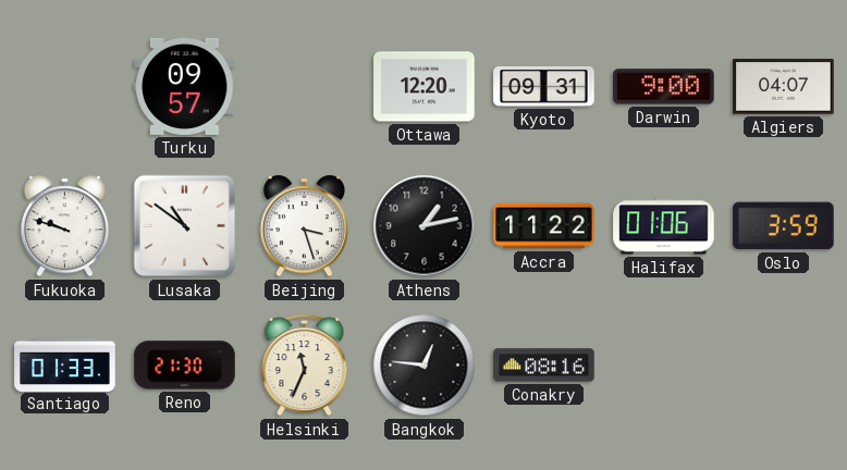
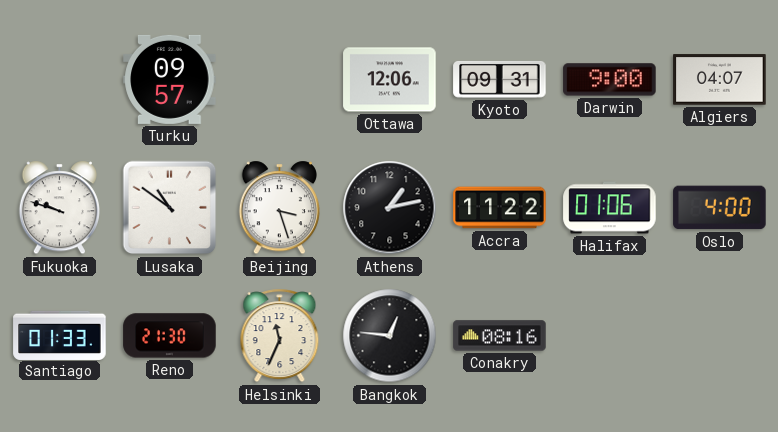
Ottawa: 12:20 -> 12:06 (390, 80)
Oslo: 3:59 -> 4:00 (720, 208)
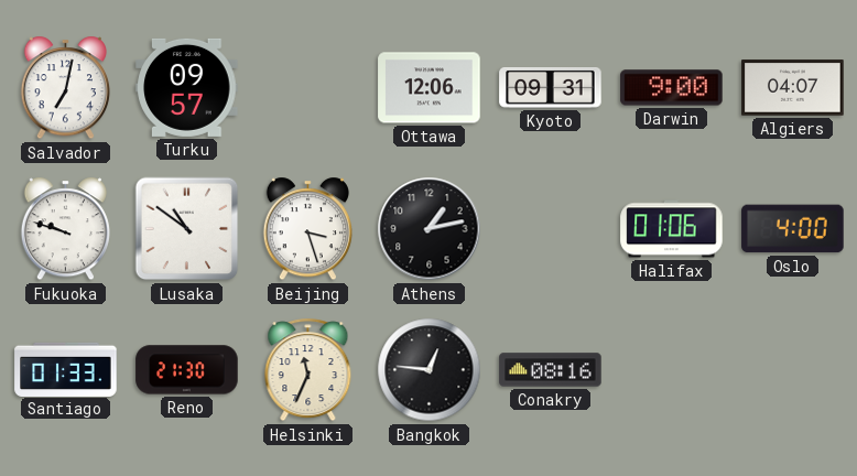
Salvador: none -> 7:02 (65, 88)
Accra: 11:22 -> none (500, 208)
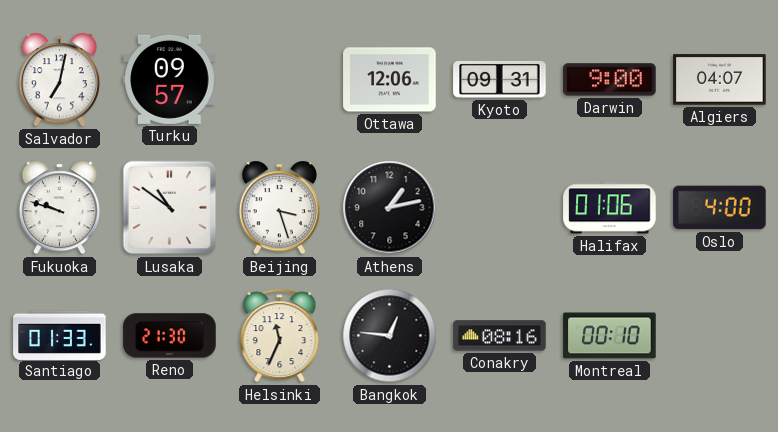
Montreal: none -> 00:10 (610, 336)
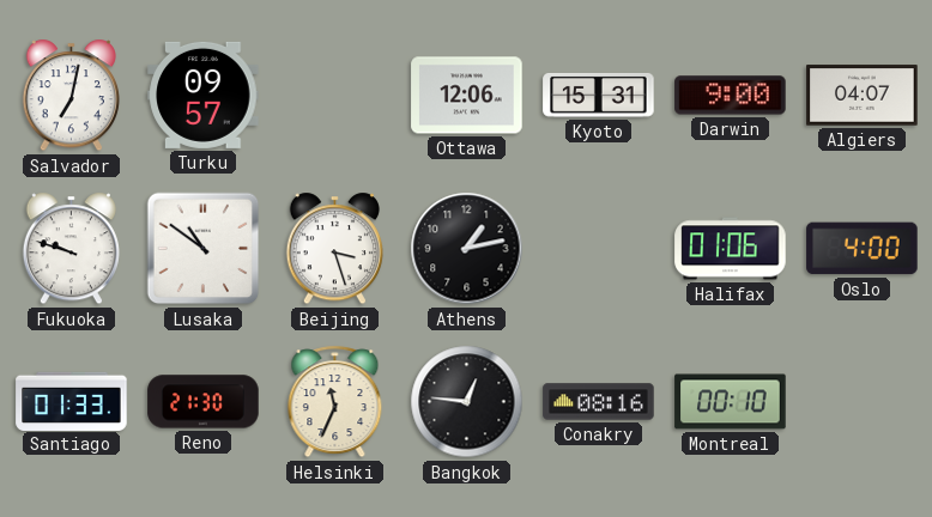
Kyoto: 09:31 -> 15:31 (599, 95)
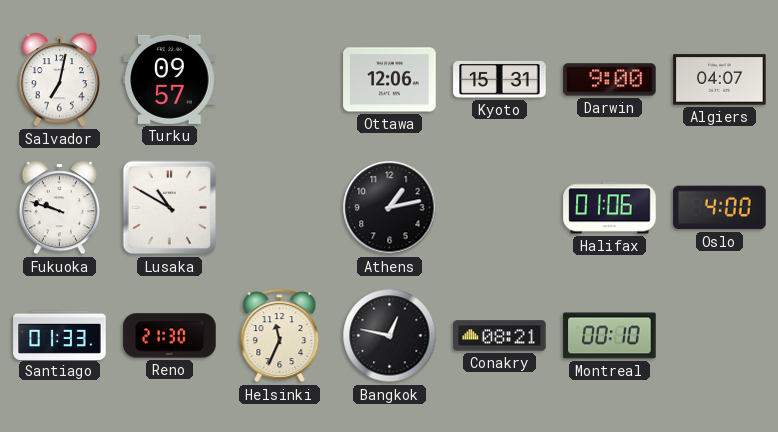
Lusaka: 10:51 -> 10:50 (170, 208)
Beijing: 3:27 -> none (334, 249)
Bangkok: 12:46 -> 12:47 (390, 336)
Conakry: 08:16 -> 08:21 (500, 336)
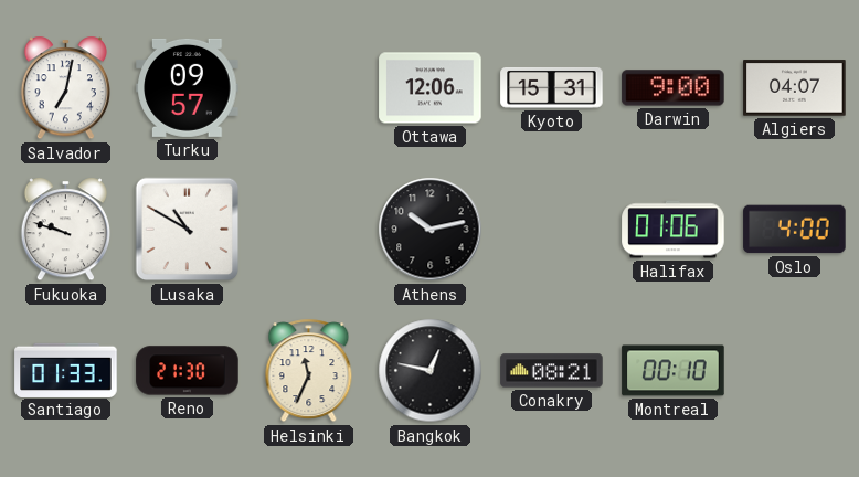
Athens: 1:13 -> 10:13 (431, 230)
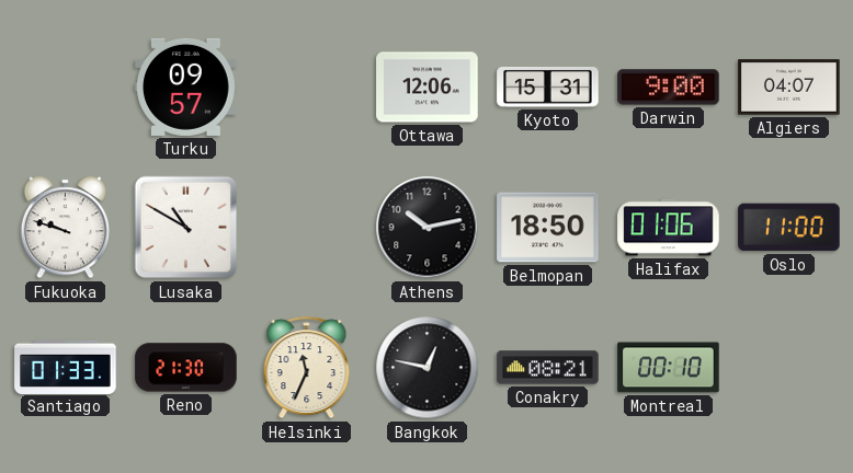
Salvador: 7:02 -> none (65, 88)
Belmopan: none -> 18:50 (548, 228)
Oslo: 4:00 -> 11:00 (789, 228)
